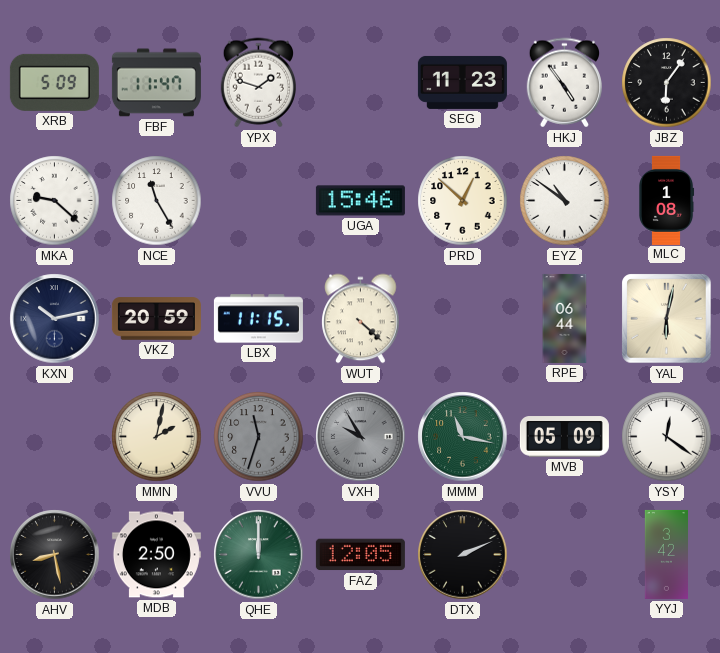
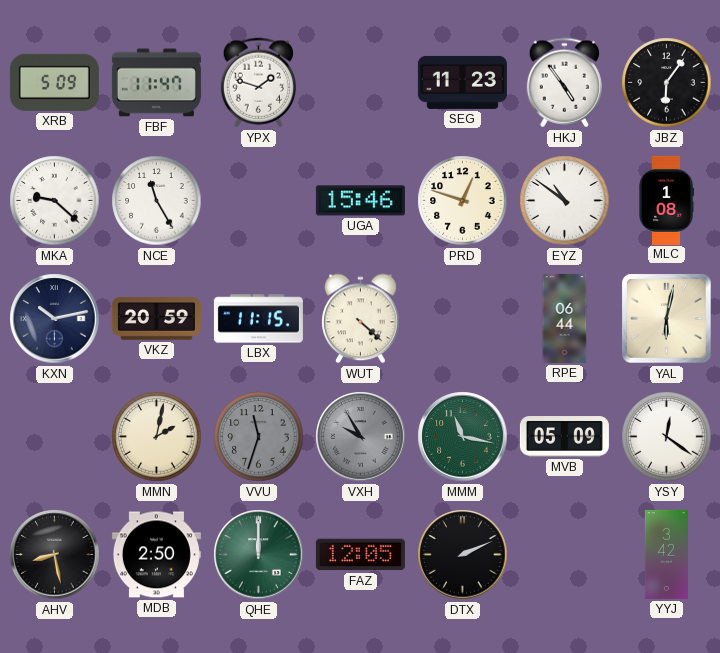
PRD: 12:52 -> 12:48 (463, 201)
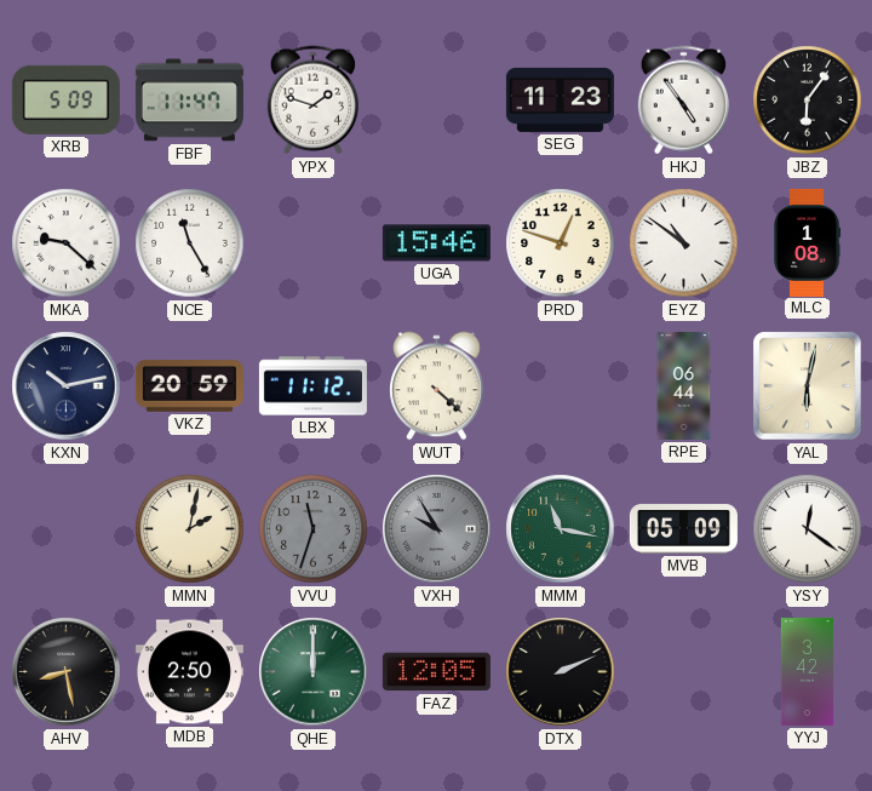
LBX: 11:15 -> 11:12 (312, 386)
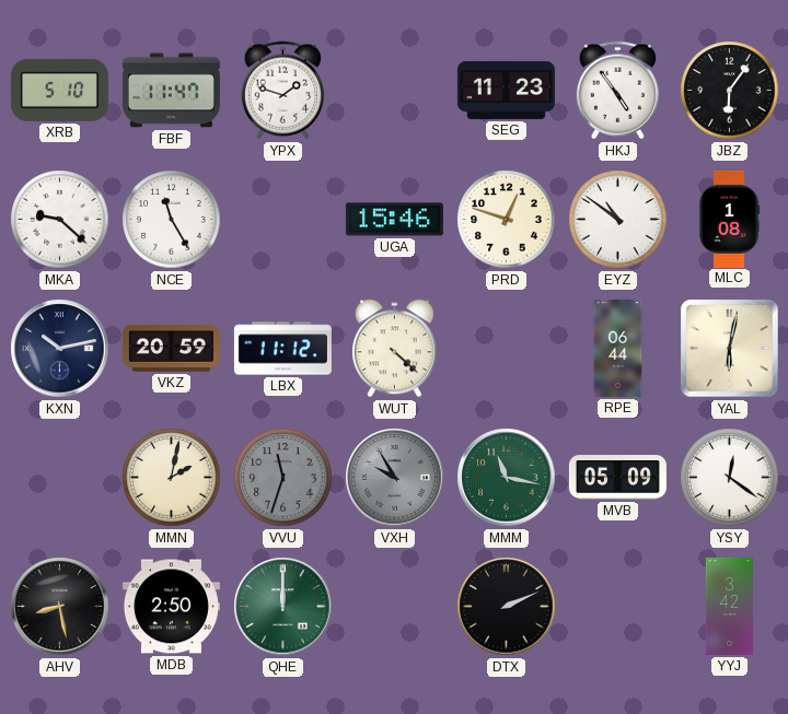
XRB: 5:09 -> 5:10 (59, 90)
FAZ: 12:05 -> none (436, 672)
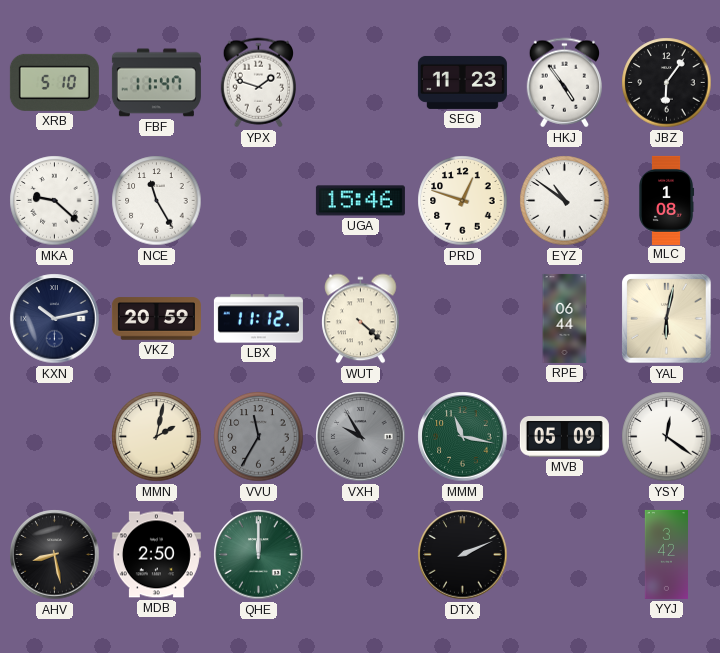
VVU: 11:33 -> 11:35 (259, 437)
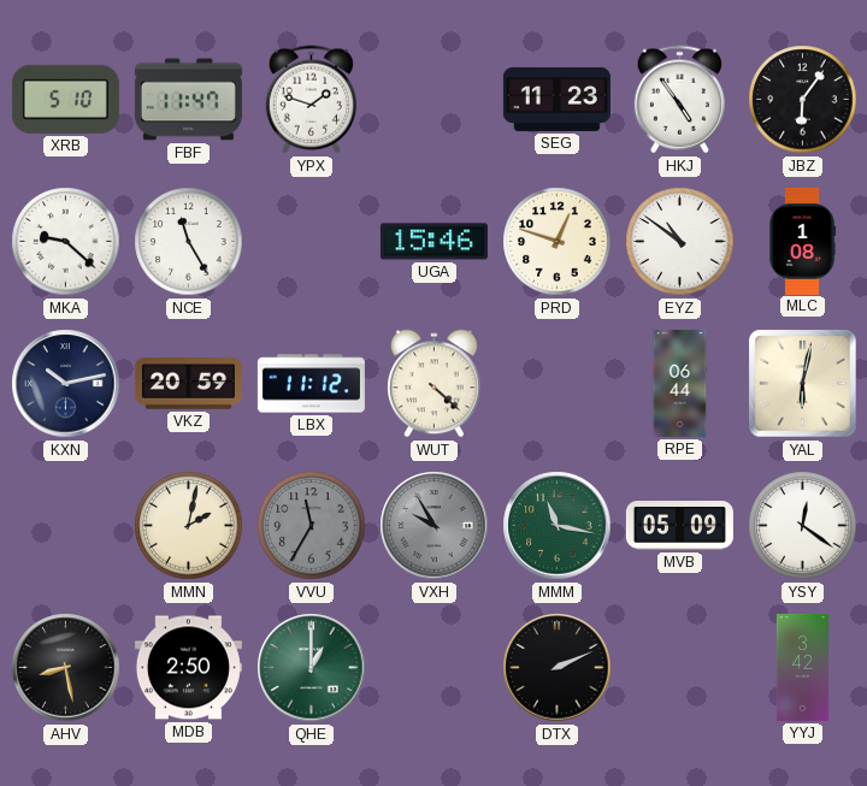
QHE: 12:00 -> 1:00 (312, 668)
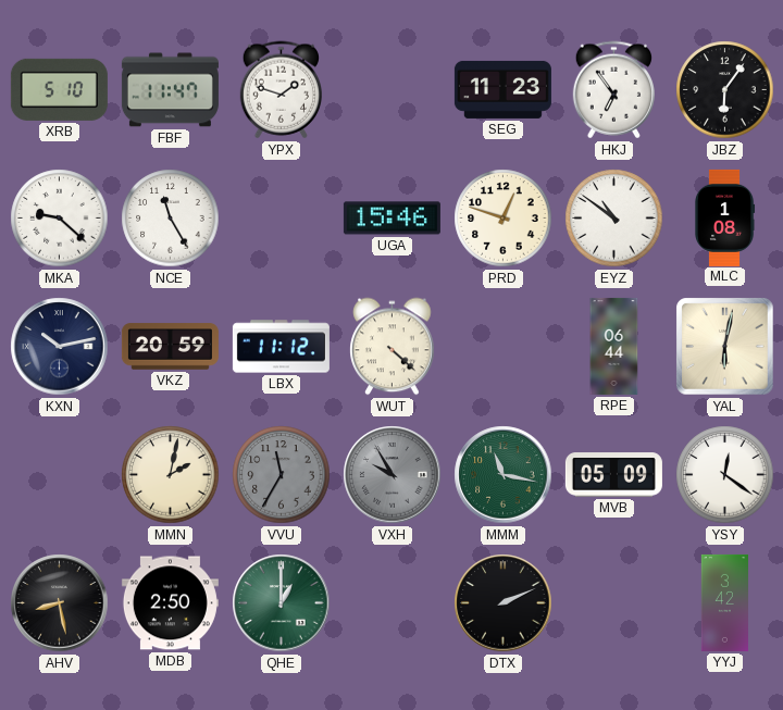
HKJ: 4:54 -> 6:54 (613, 90)
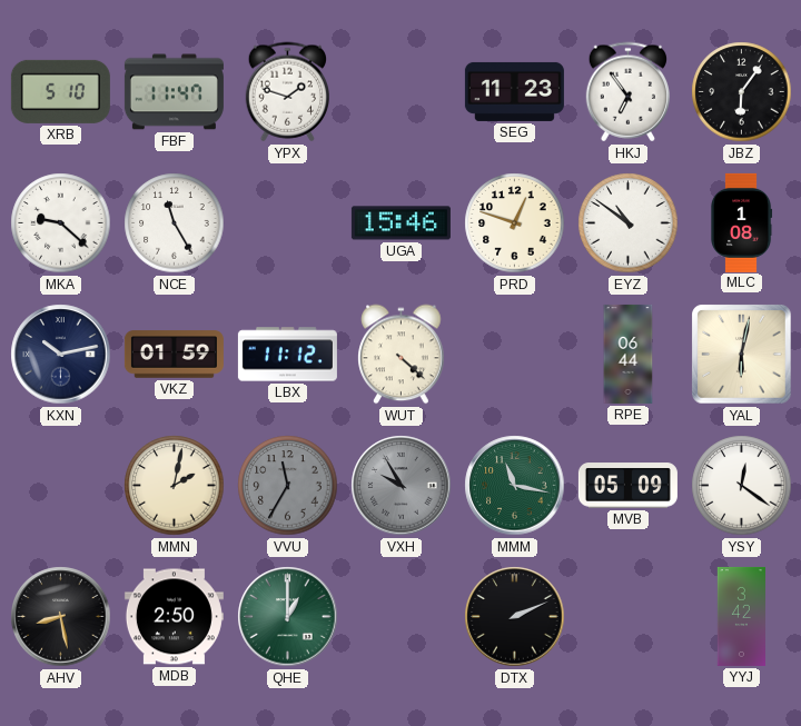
VKZ: 20:59 -> 01:59 (174, 355)
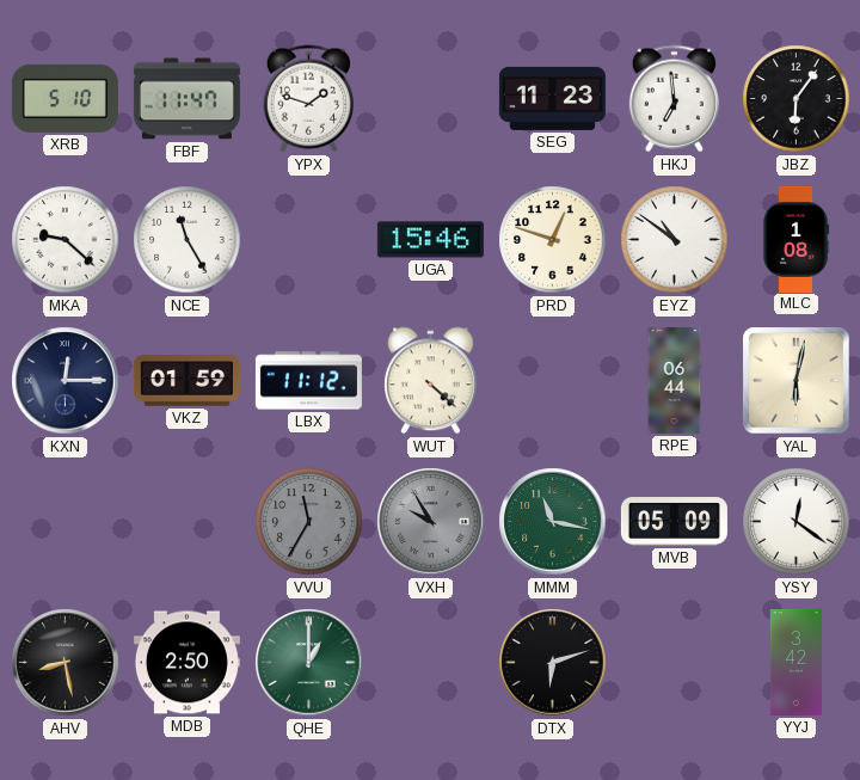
HKJ: 6:54 -> 6:59 (674, 99)
KXN: 10:13 -> 12:15 (66, 381)
MMN: 2:02 -> none (175, 486)
DTX: 2:11 -> 6:12 (553, 663)
